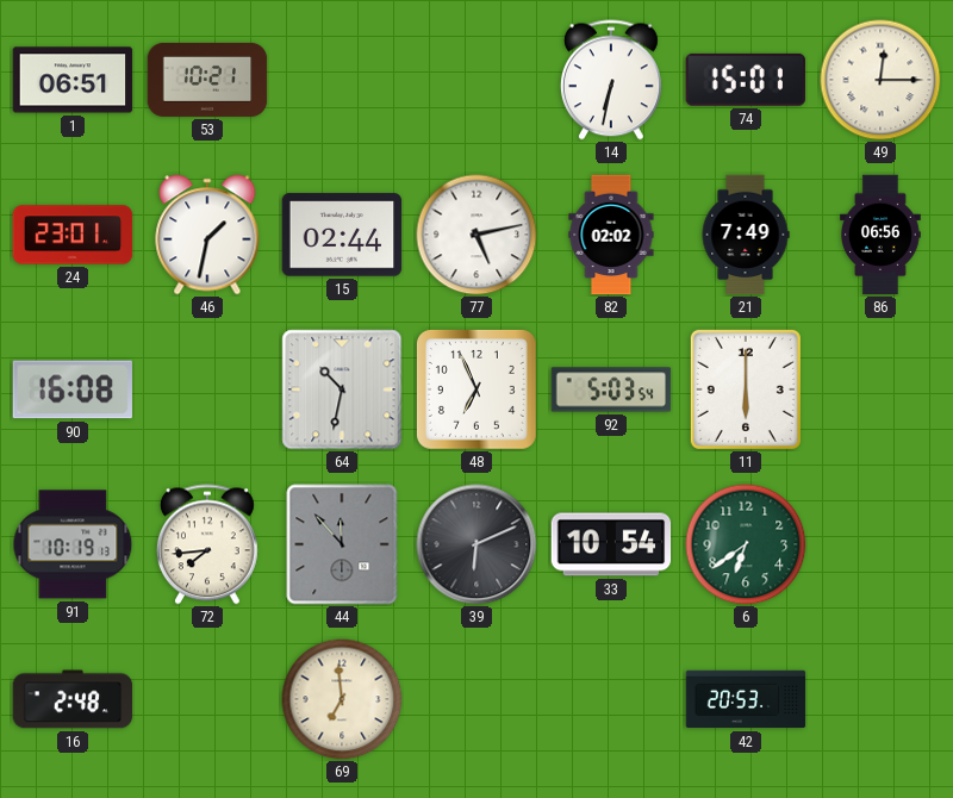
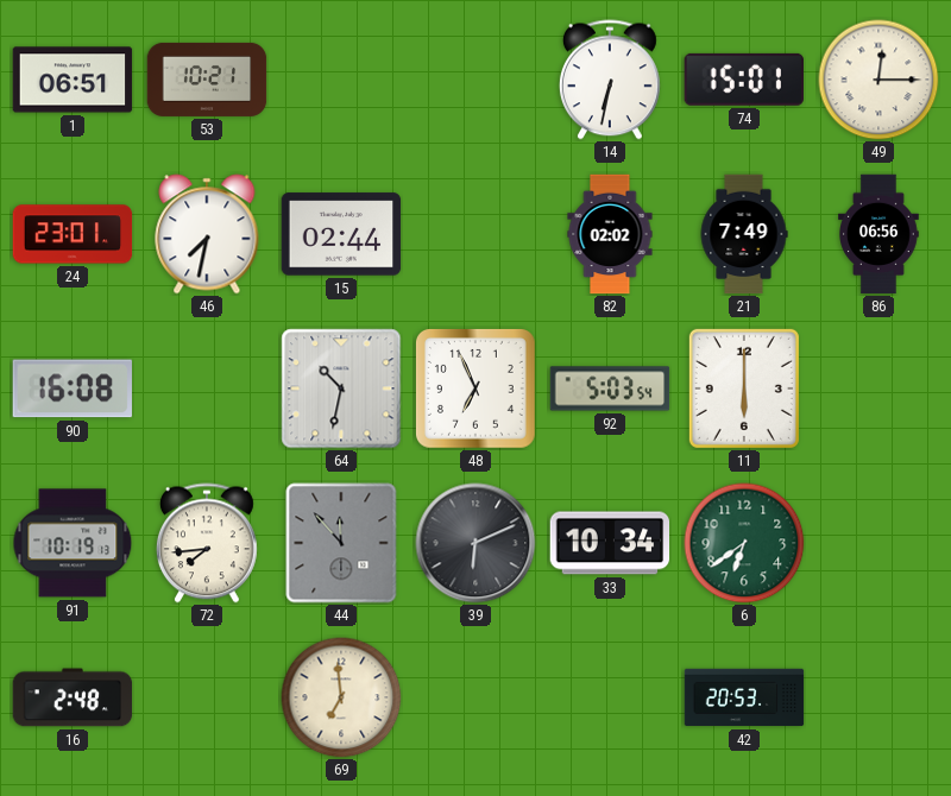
46: 1:32 -> 7:32 (207, 234)
77: 5:13 -> none (476, 235)
33: 10:54 -> 10:34 (610, 543)
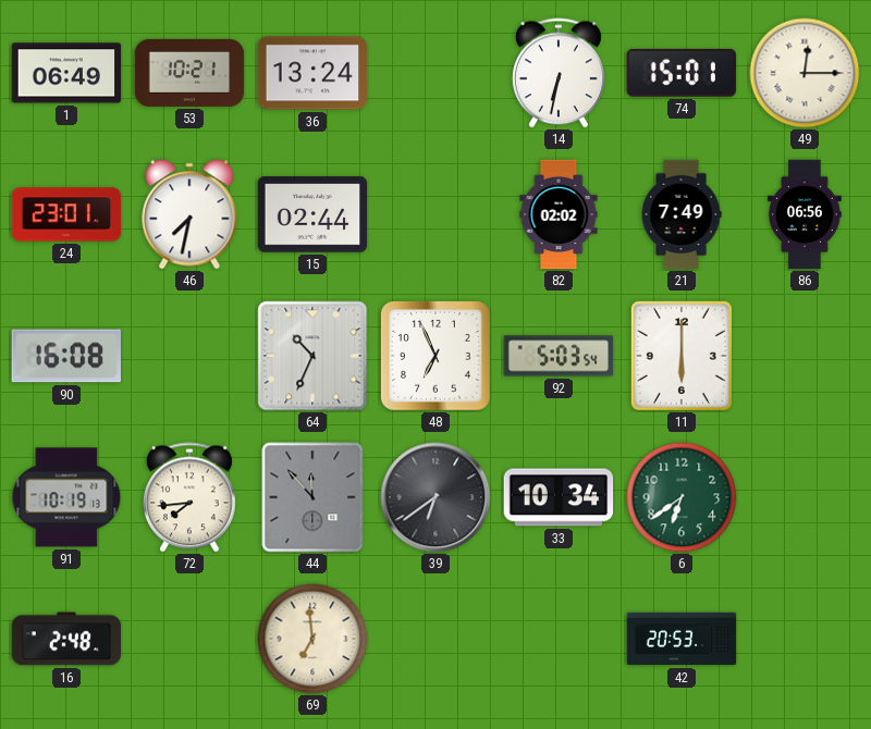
1: 06:51 -> 06:49 (66, 73)
36: none -> 13:24 (312, 73)
64: 10:32 -> 10:34 (312, 356)
39: 6:11 -> 6:39 (436, 497)
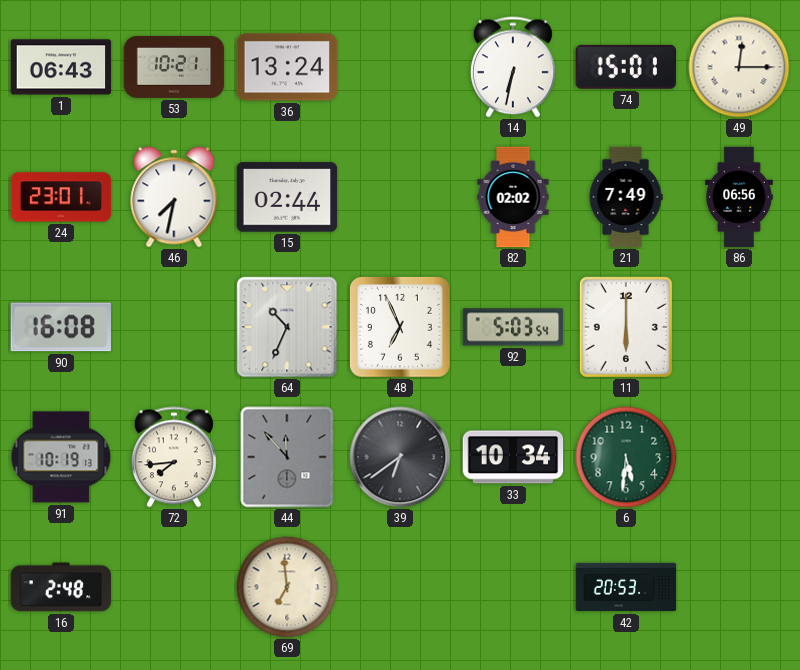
1: 06:49 -> 06:43 (61, 67)
6: 6:39 -> 5:31 (626, 457)
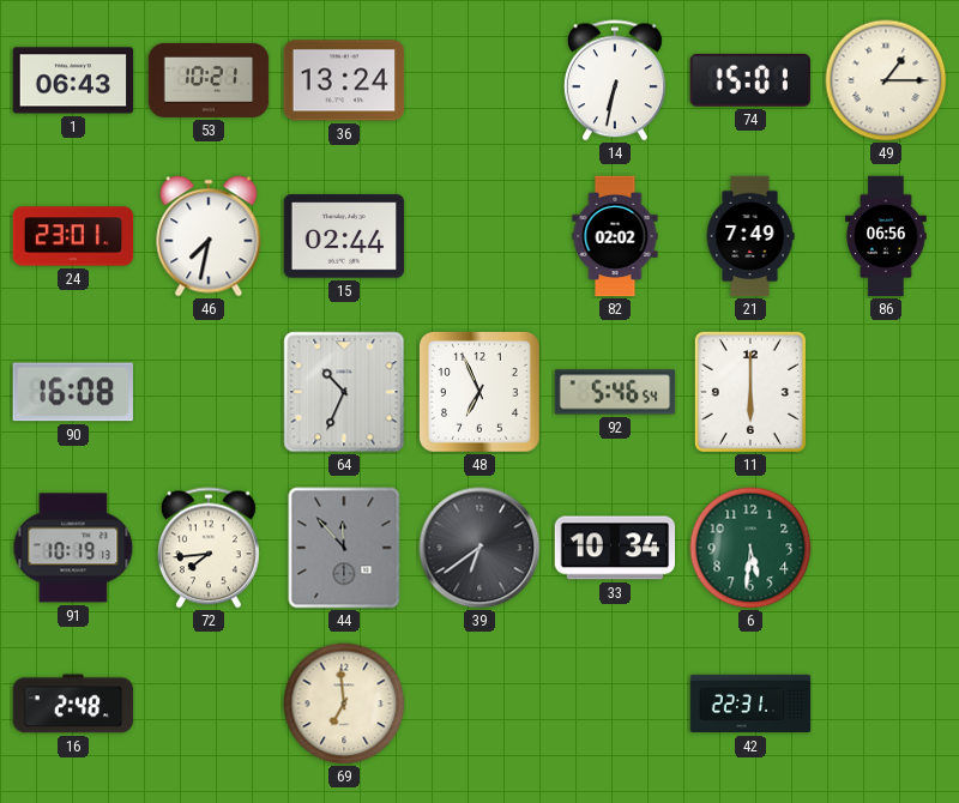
49: 12:15 -> 1:15 (886, 80)
92: 5:03 -> 5:46 (615, 392)
42: 20:53 -> 22:31 (750, 704)
